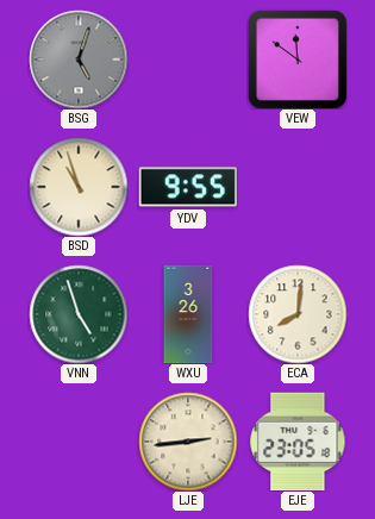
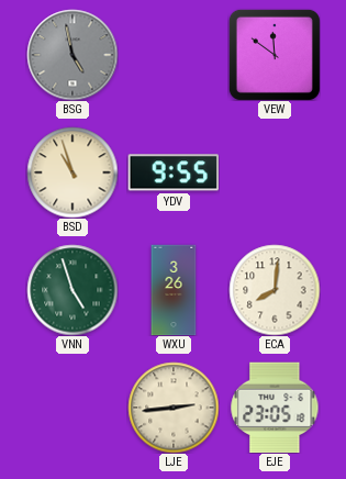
BSG: 5:03 -> 4:58 (72, 55)
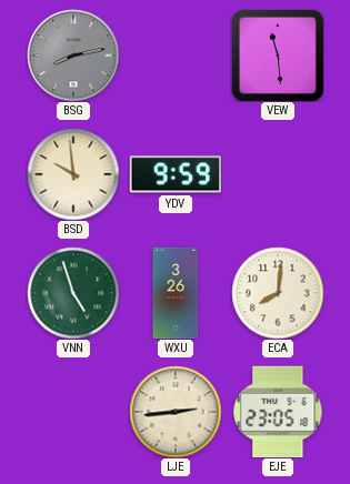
BSG: 4:58 -> 8:13 (73, 56)
VEW: 11:51 -> 11:29 (278, 56)
BSD: 10:57 -> 9:59 (73, 174)
YDV: 9:55 -> 9:59 (174, 174)
